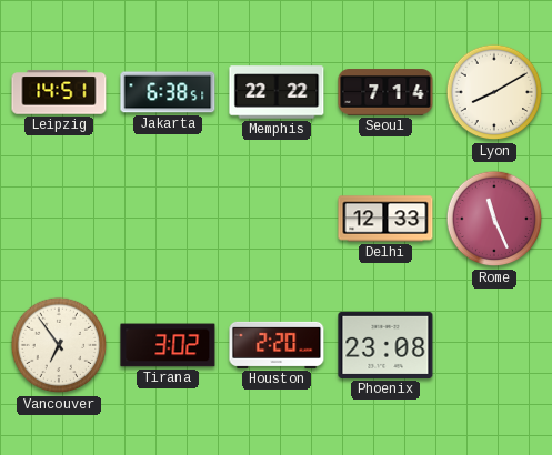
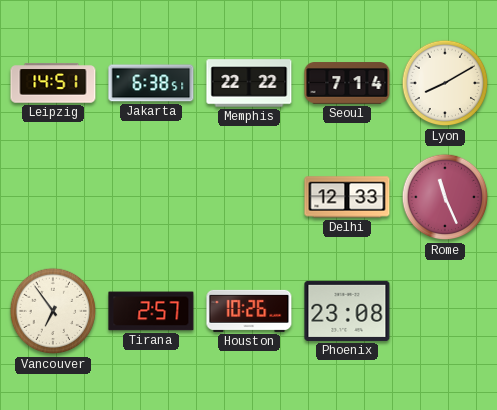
Tirana: 3:02 -> 2:57 (151, 311)
Houston: 2:20 -> 10:26 (249, 311)
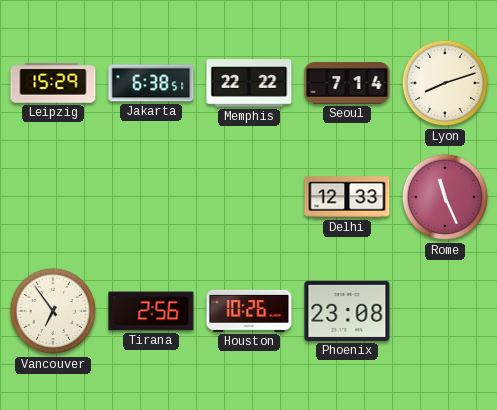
Leipzig: 14:51 -> 15:29 (53, 83)
Lyon: 8:10 -> 8:12 (445, 83)
Tirana: 2:57 -> 2:56 (151, 311)
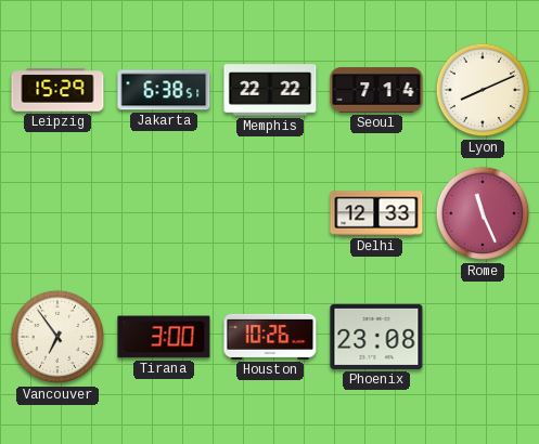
Lyon: 8:12 -> 8:11 (483, 90)
Tirana: 2:56 -> 3:00 (164, 337)
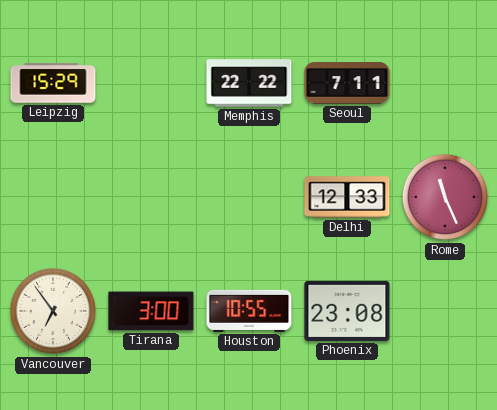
Jakarta: 6:38 -> none (164, 90)
Seoul: 7:14 -> 7:11 (347, 83)
Lyon: 8:11 -> none (483, 90)
Houston: 10:26 -> 10:55 (249, 311)
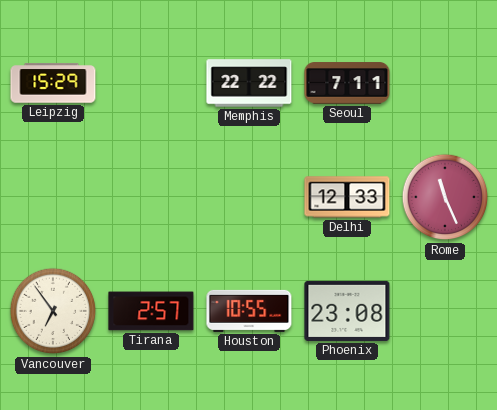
Tirana: 3:00 -> 2:57 (151, 311)
